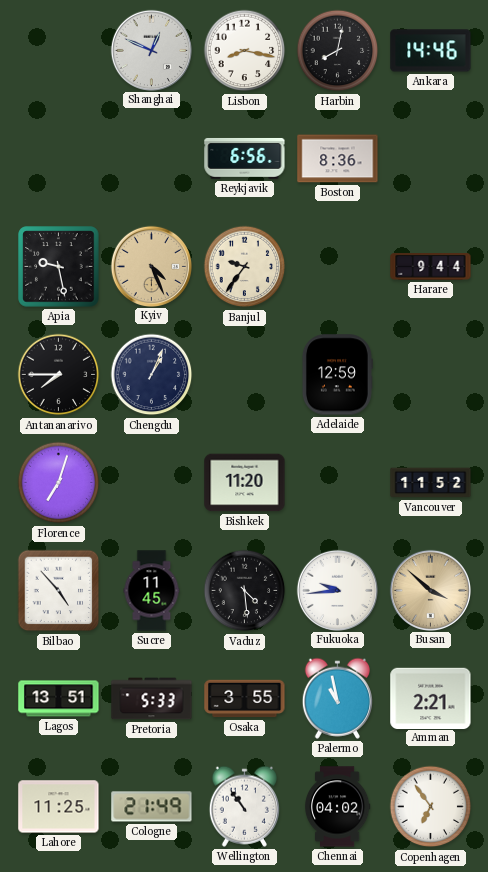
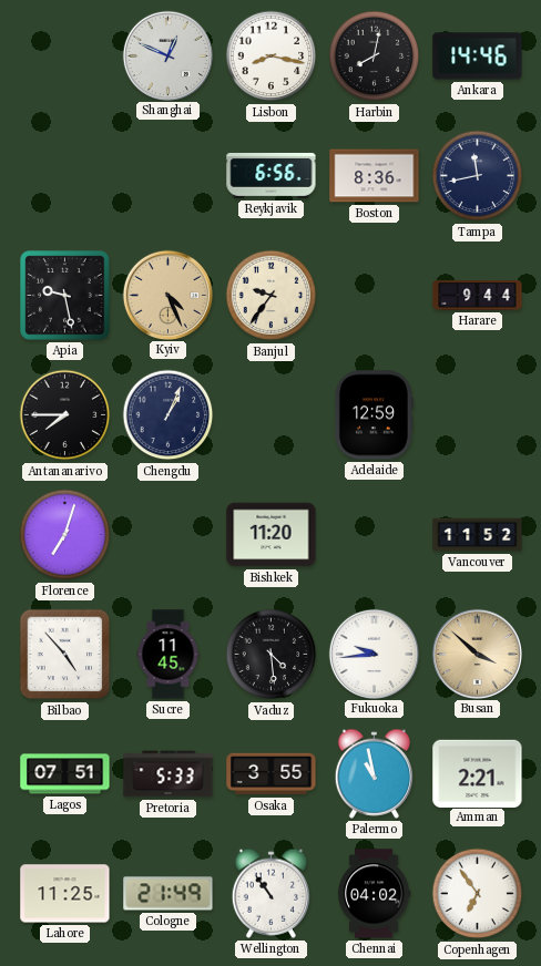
Tampa: none -> 11:43 (478, 176)
Lagos: 13:51 -> 07:51 (65, 774)
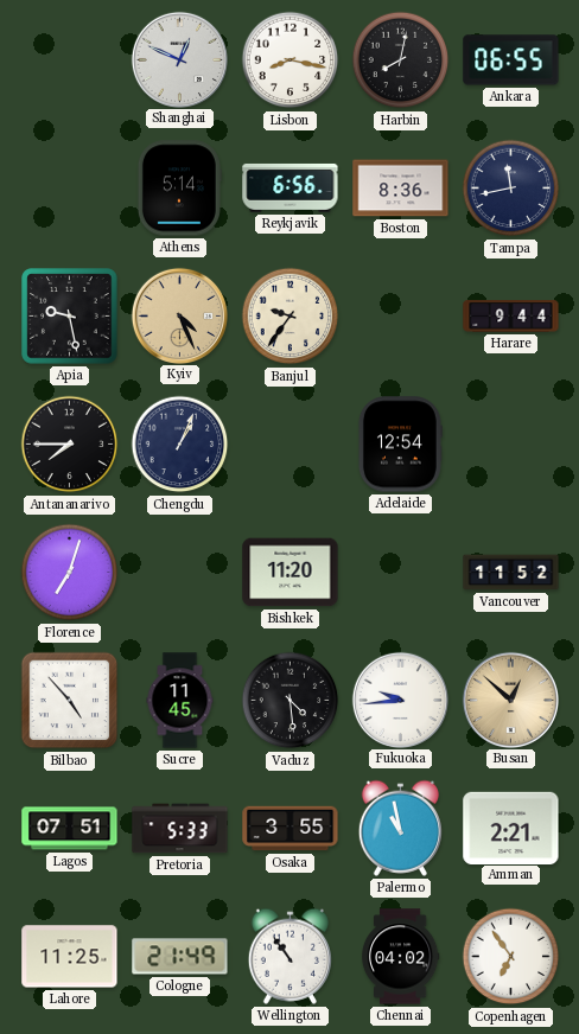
Ankara: 14:46 -> 06:55 (511, 60)
Athens: none -> 5:14 (179, 189)
Adelaide: 12:59 -> 12:54 (400, 445)
Busan: 3:52 -> 12:52 (510, 700)
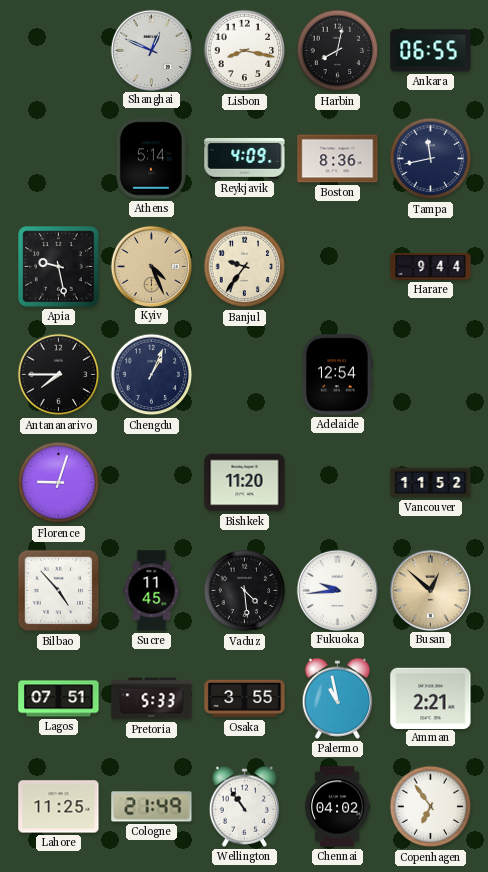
Reykjavik: 6:56 -> 4:09 (245, 158)
Florence: 7:03 -> 9:03 (59, 483)
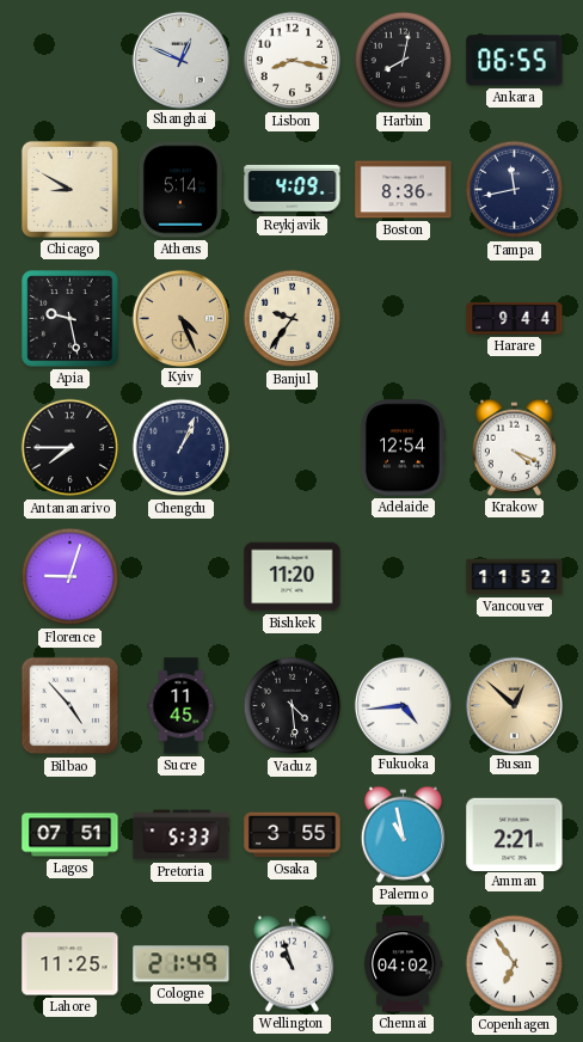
Chicago: none -> 8:50 (69, 189)
Krakow: none -> 4:19 (514, 447)
Fukuoka: 9:44 -> 4:44 (403, 705)
Wellington: 10:54 -> 10:57 (291, 963)
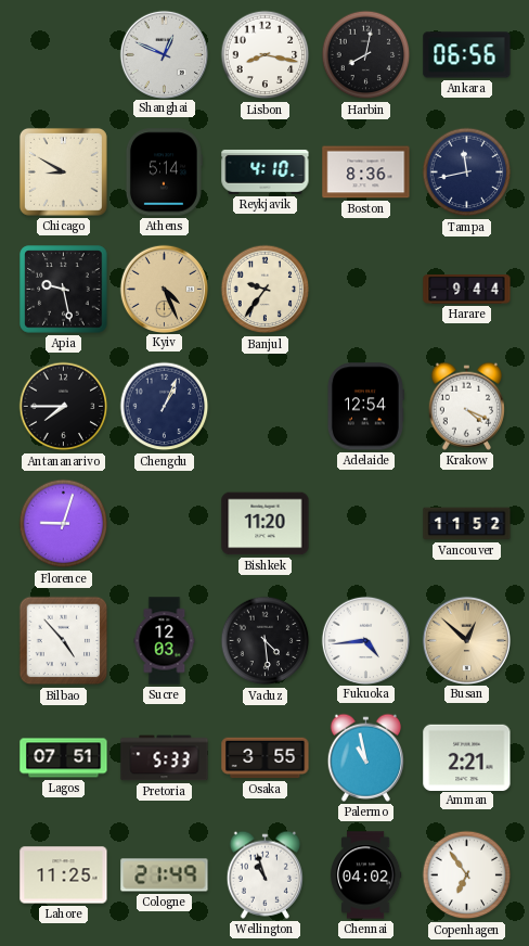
Ankara: 06:55 -> 06:56 (467, 55)
Reykjavik: 4:09 -> 4:10 (266, 171)
Sucre: 11:45 -> 12:03 (165, 641)
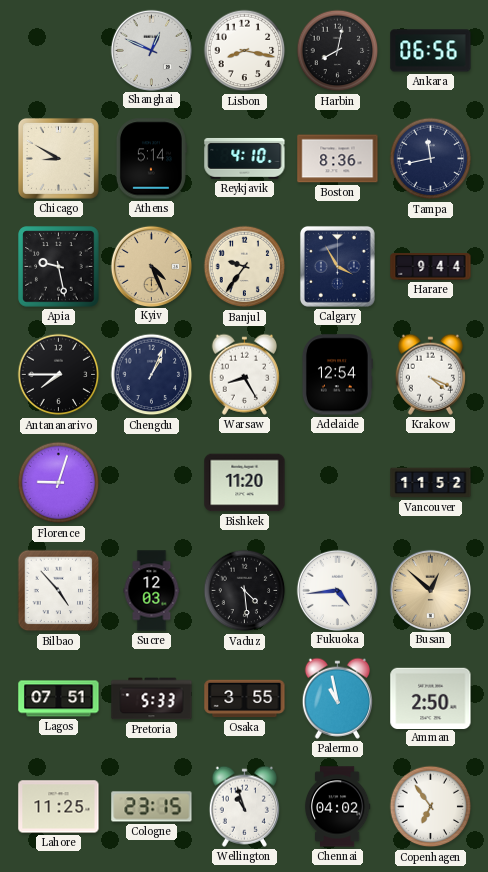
Calgary: none -> 3:55 (337, 266)
Warsaw: none -> 8:25 (244, 374)
Amman: 2:21 -> 2:50 (431, 698)
Cologne: 21:49 -> 23:15 (152, 807)
